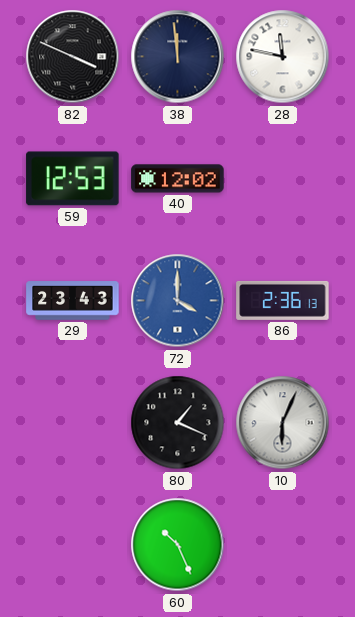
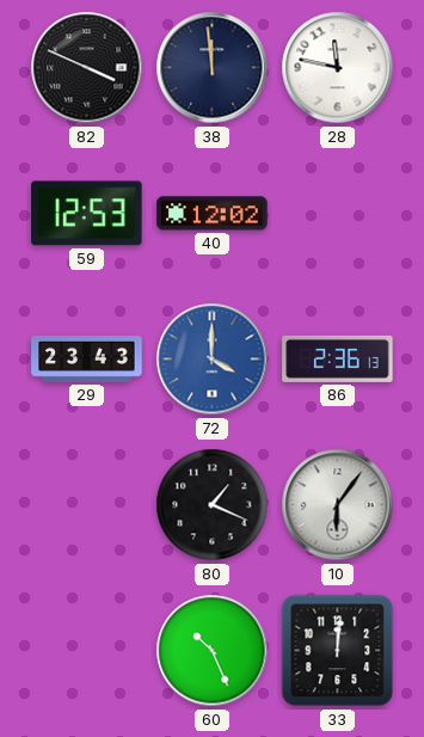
10: 6:04 -> 6:06 (338, 505)
33: none -> 12:01 (338, 651)
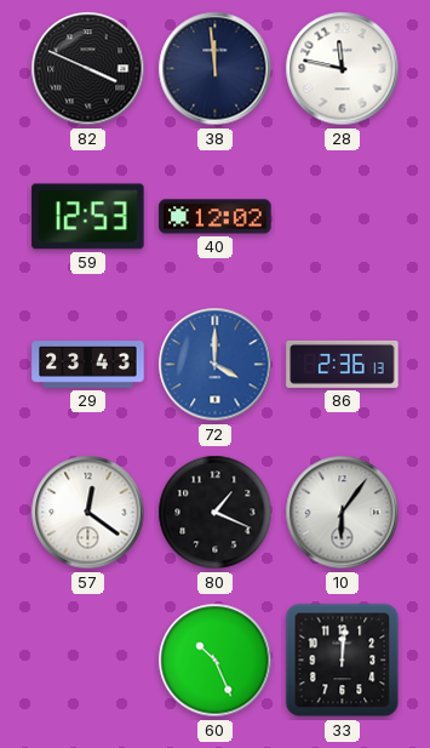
57: none -> 12:21 (88, 513)
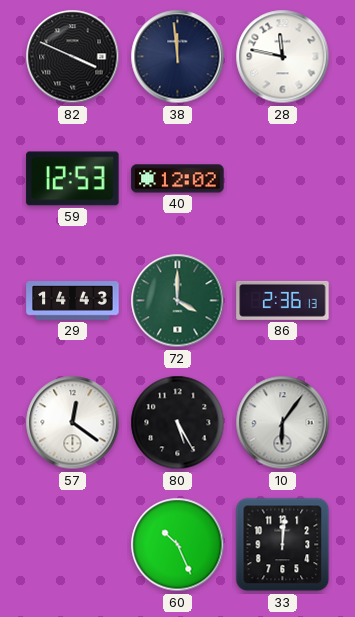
29: 23:43 -> 14:43 (73, 301)
72 dial: blue -> green (178, 301)
80: 1:19 -> 5:25 (178, 423)
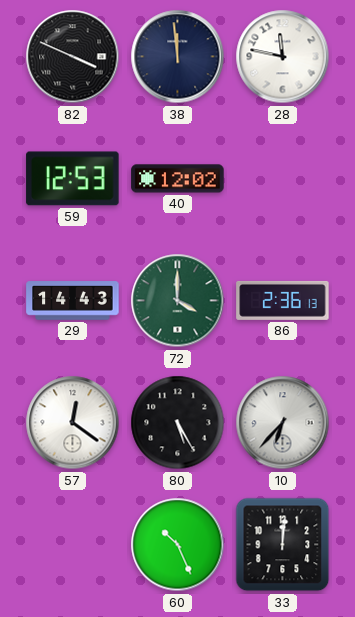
10: 6:06 -> 6:37 (283, 423)
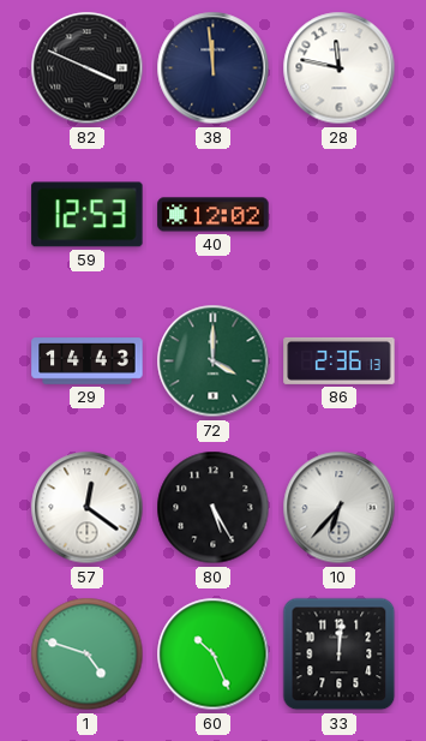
1: none -> 4:48 (88, 655)
